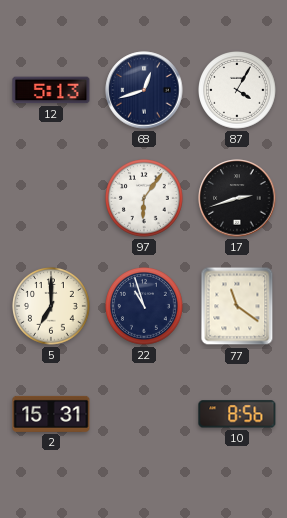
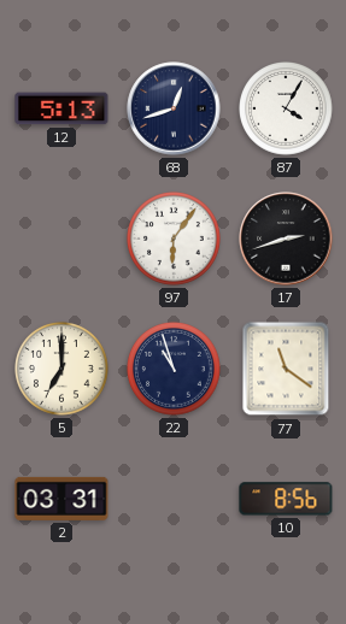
2: 15:31 -> 03:31 (61, 499)
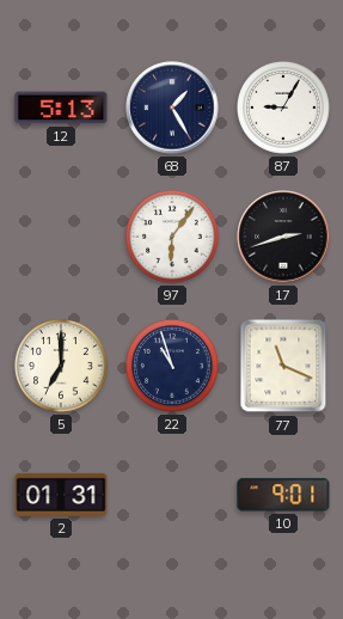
68: 12:42 -> 1:25 (172, 108)
87: 4:05 -> 9:05 (284, 109)
77: 11:21 -> 11:19 (283, 366)
2: 03:31 -> 01:31 (61, 495)
10: 8:56 -> 9:01 (283, 495)
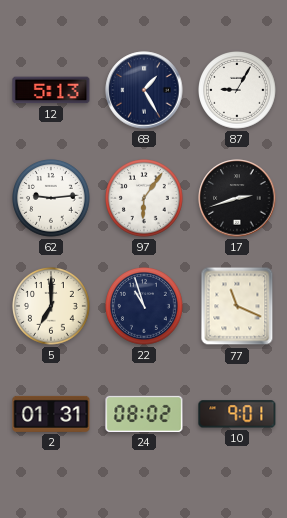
62: none -> 9:14 (52, 199)
24: none -> 08:02 (144, 414)
